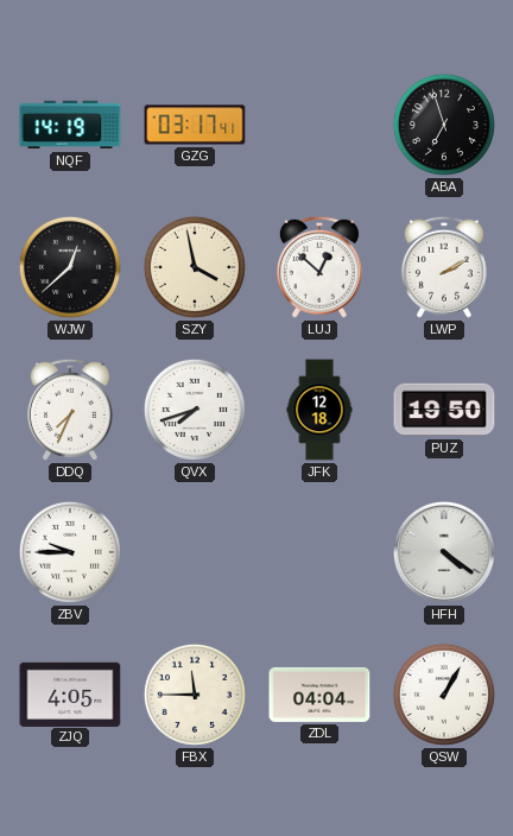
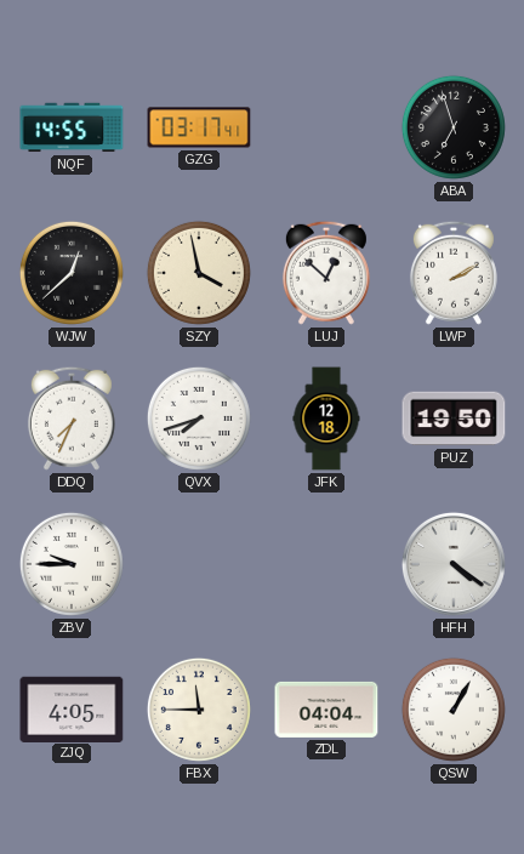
NQF: 14:19 -> 14:55 (72, 127)
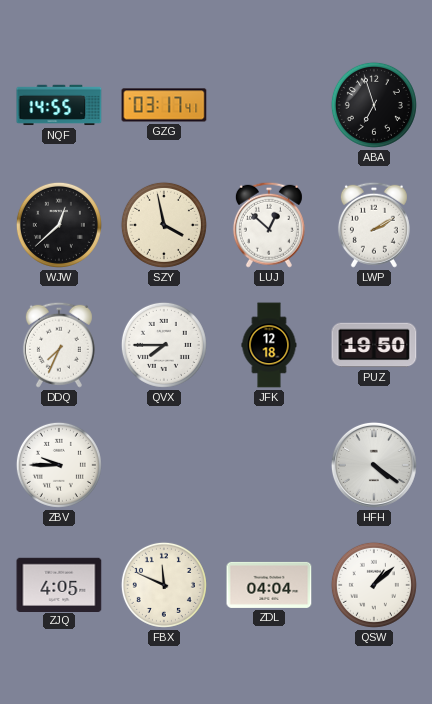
QVX: 7:42 -> 7:45 (164, 345)
FBX: 11:45 -> 11:49 (164, 585)
QSW: 1:05 -> 1:08 (374, 585)
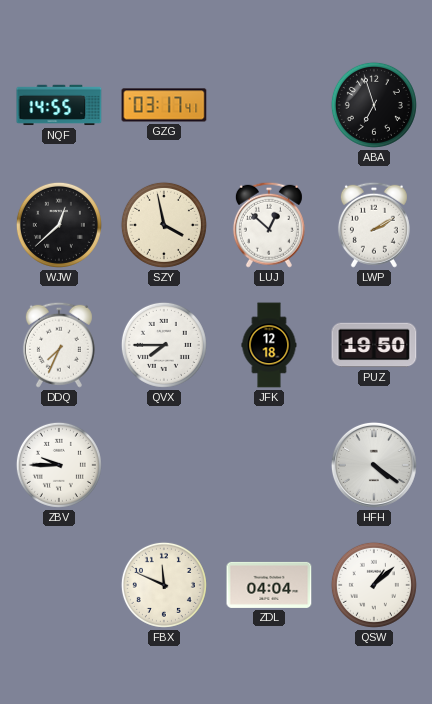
ZJQ: 4:05 -> none (59, 584)
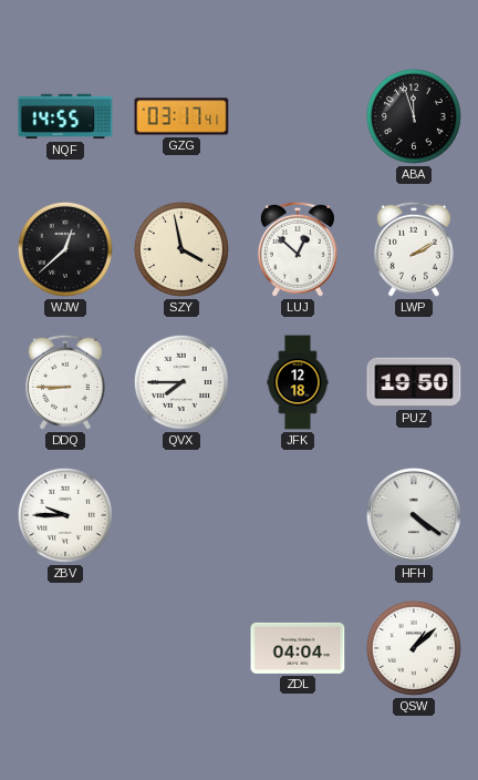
ABA: 6:57 -> 11:57 (414, 116)
DDQ: 7:34 -> 8:45 (65, 382)
FBX: 11:49 -> none (164, 585)
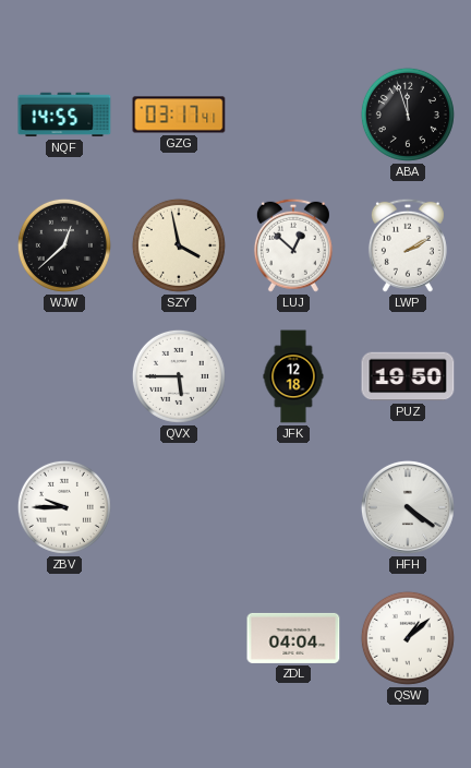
DDQ: 8:45 -> none (65, 382)
QVX: 7:45 -> 5:45 (179, 376)
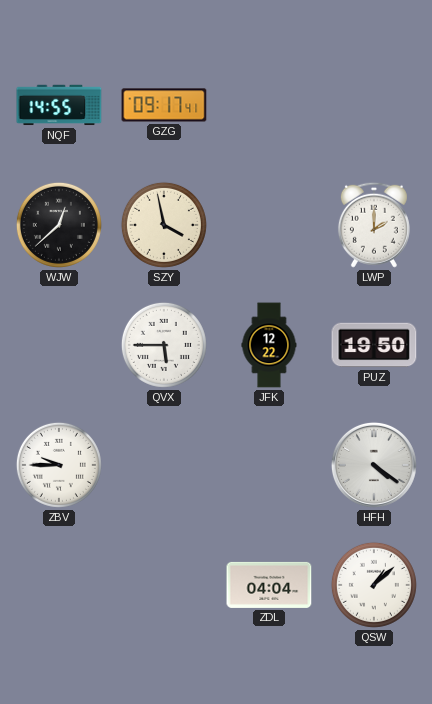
GZG: 03:17 -> 09:17 (164, 105)
ABA: 11:57 -> none (408, 115)
LUJ: 12:52 -> none (293, 245)
LWP: 2:10 -> 2:00 (374, 225)
JFK: 12:18 -> 12:22 (269, 345)
